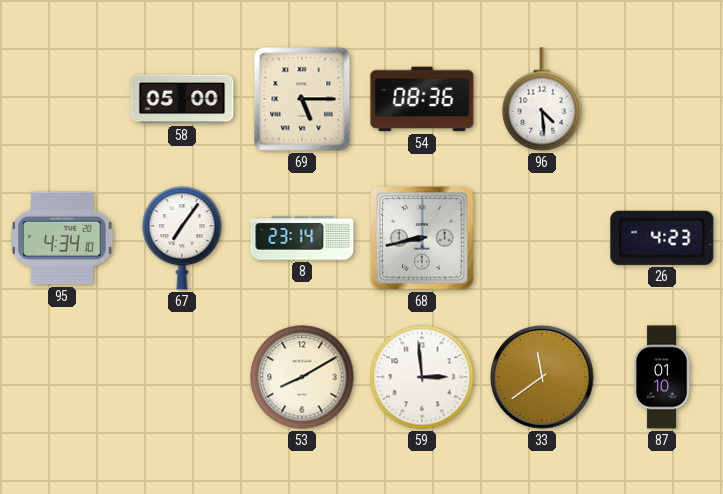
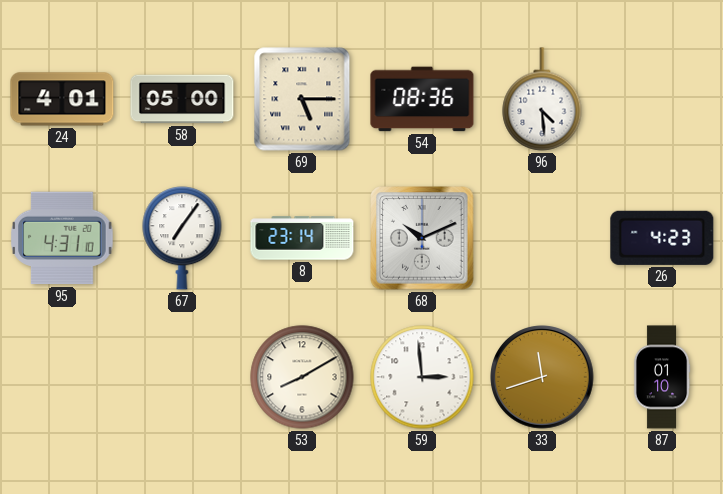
24: none -> 4:01 (62, 99)
95: 4:34 -> 4:31 (62, 238)
68: 8:43 -> 10:11 (422, 238)
33: 11:39 -> 11:42 (542, 377)
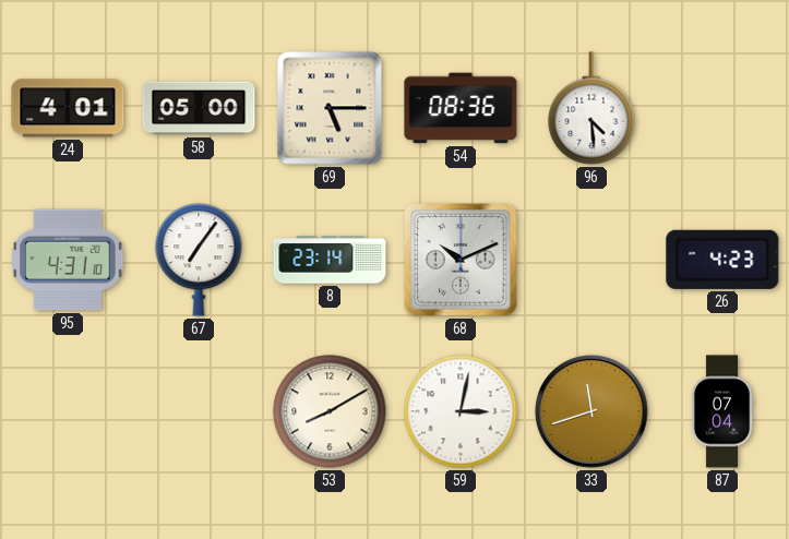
59: 2:59 -> 3:02 (461, 411)
87: 01:10 -> 07:04 (722, 411)
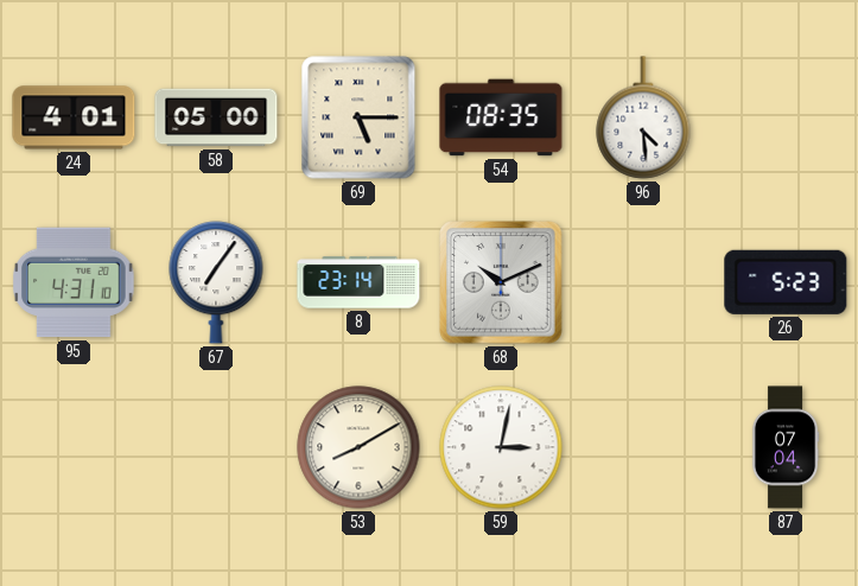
54: 08:36 -> 08:35 (501, 117)
26: 4:23 -> 5:23 (786, 282)
33: 11:42 -> none (591, 411)
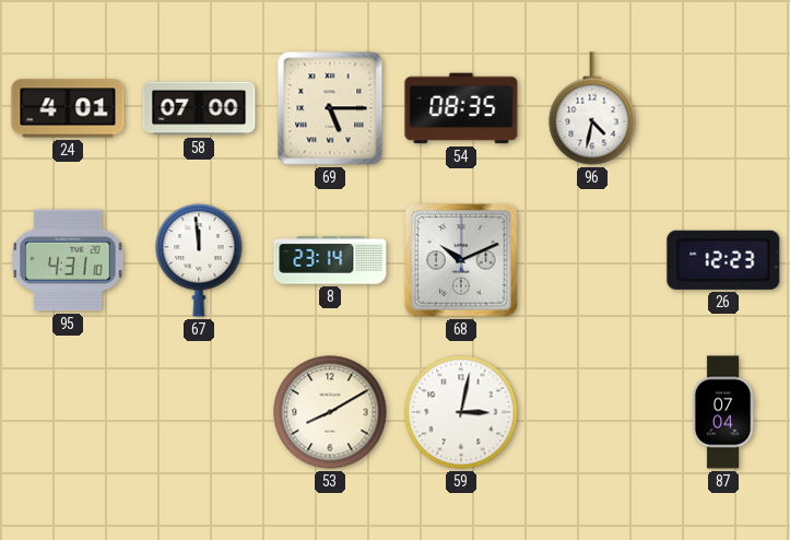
58: 05:00 -> 07:00 (199, 108)
96: 4:29 -> 4:32 (592, 108)
67: 7:06 -> 11:59 (199, 261)
26: 5:23 -> 12:23 (723, 260)
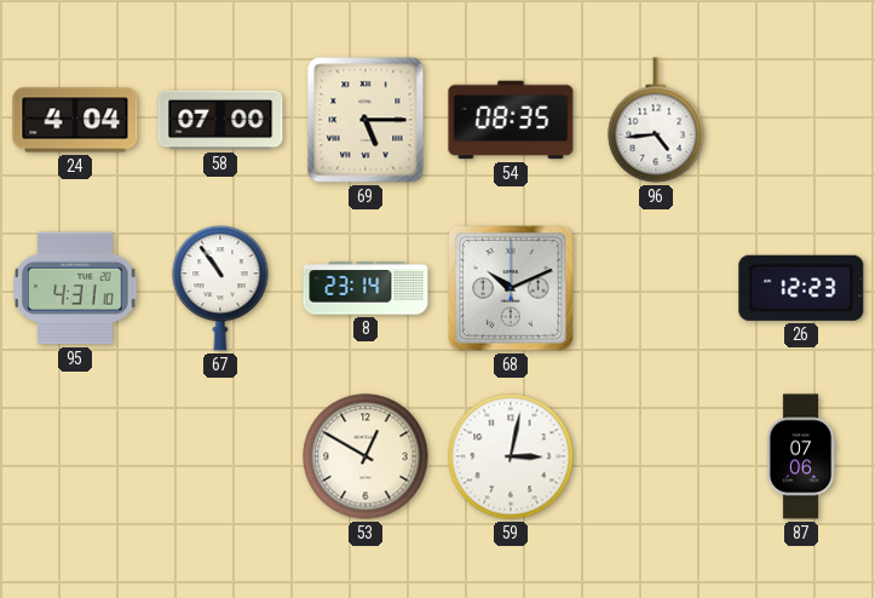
24: 4:01 -> 4:04 (75, 120)
96: 4:32 -> 4:44 (656, 120)
67: 11:59 -> 10:54 (220, 289)
53: 8:10 -> 12:50 (365, 456)
87: 07:04 -> 07:06 (801, 456)
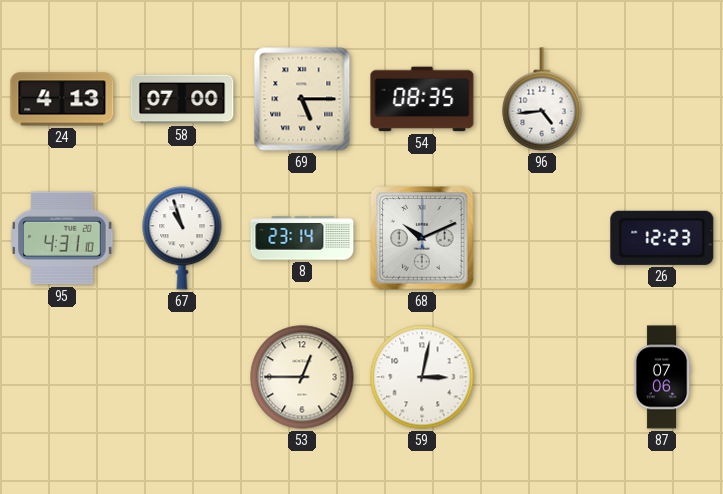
24: 4:04 -> 4:13 (62, 99)
67: 10:54 -> 10:57 (182, 239)
53: 12:50 -> 12:45 (302, 377)
